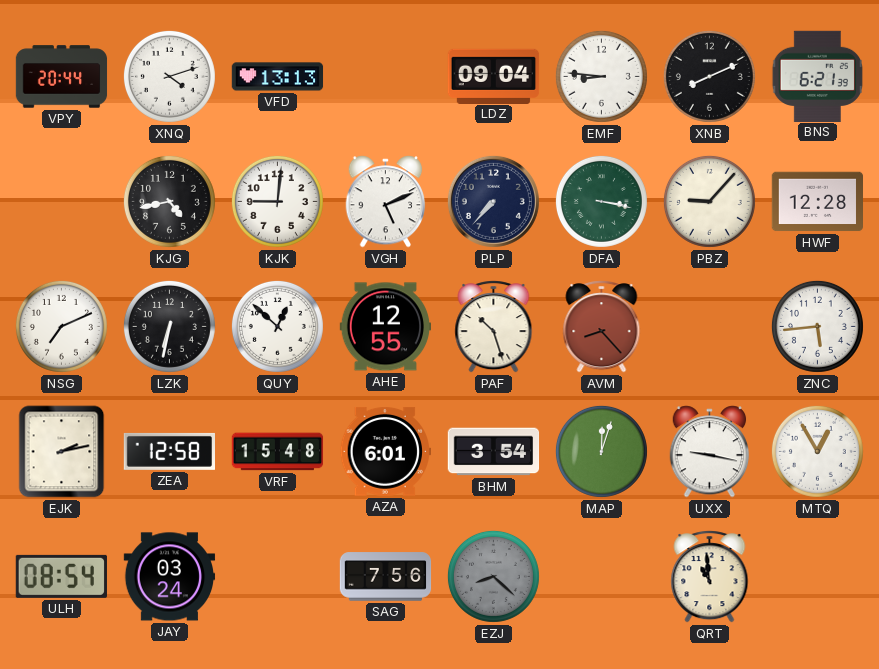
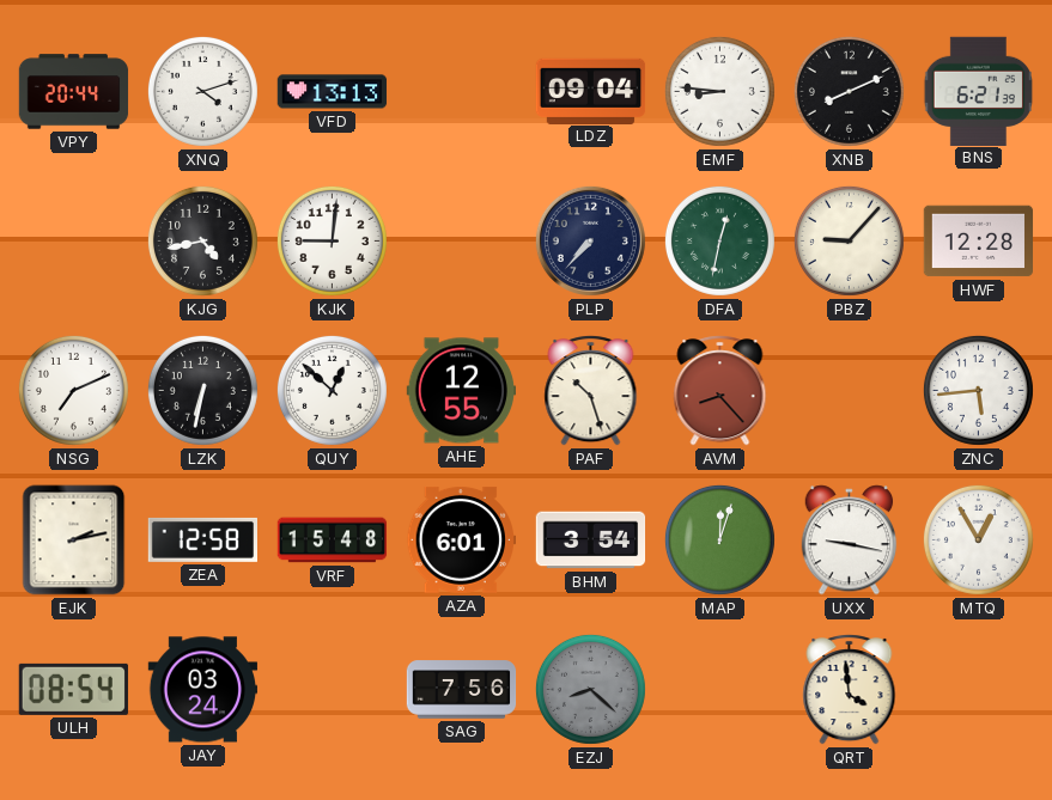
VGH: 5:11 -> none (386, 202)
DFA: 3:17 -> 12:32 (719, 240)
QRT: 10:59 -> 3:59 (850, 690)
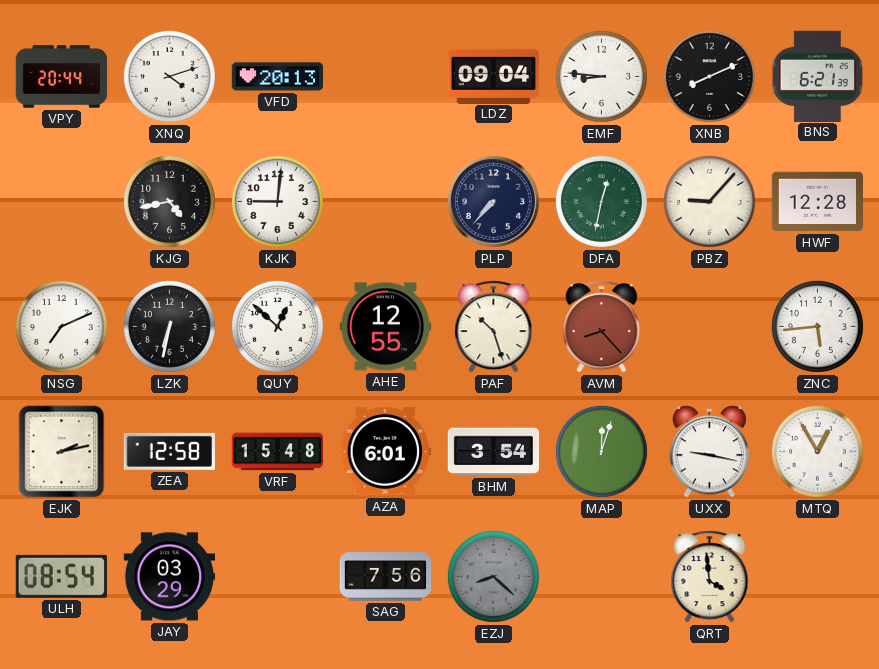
VFD: 13:13 -> 20:13 (278, 77)
JAY: 03:24 -> 03:29 (170, 577)
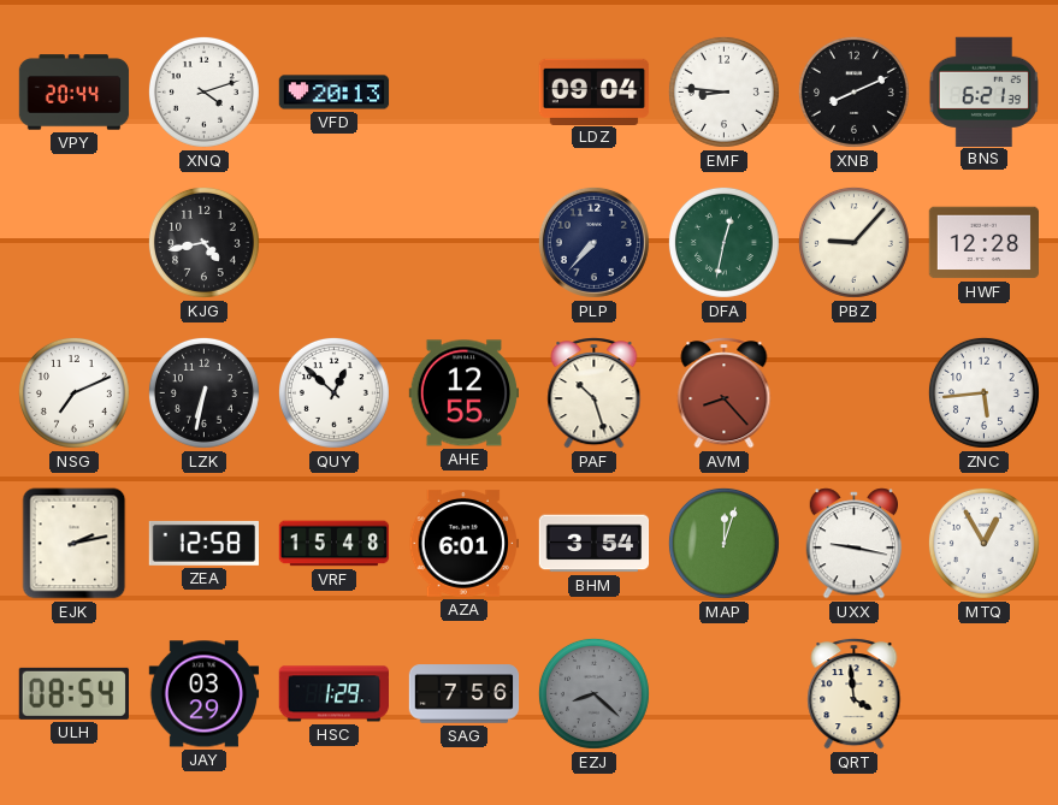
KJK: 9:01 -> none (277, 201)
HSC: none -> 1:29 (333, 694)
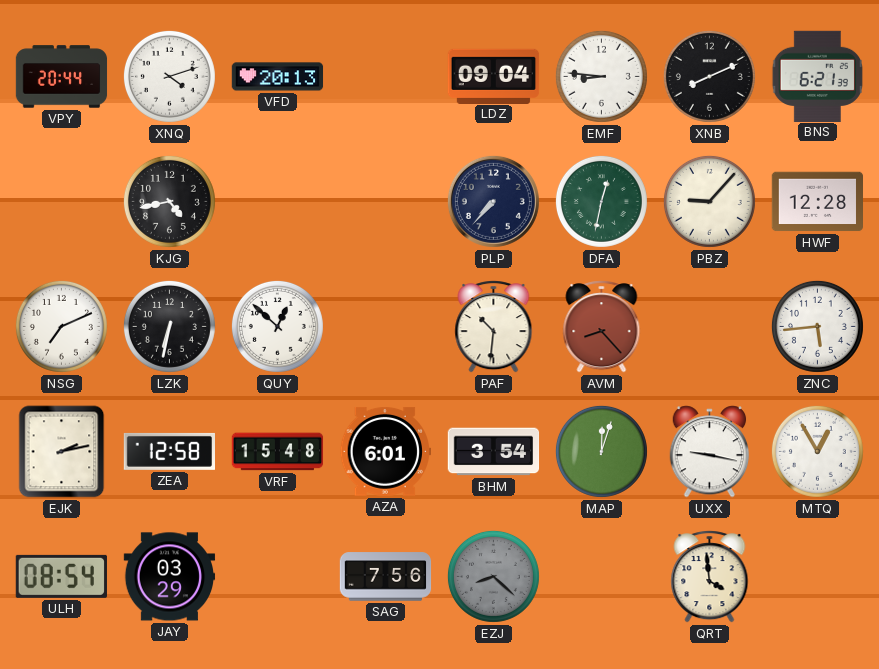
AHE: 12:55 -> none (465, 393)
PAF: 10:27 -> 10:31 (494, 327)
HSC: 1:29 -> none (333, 694)
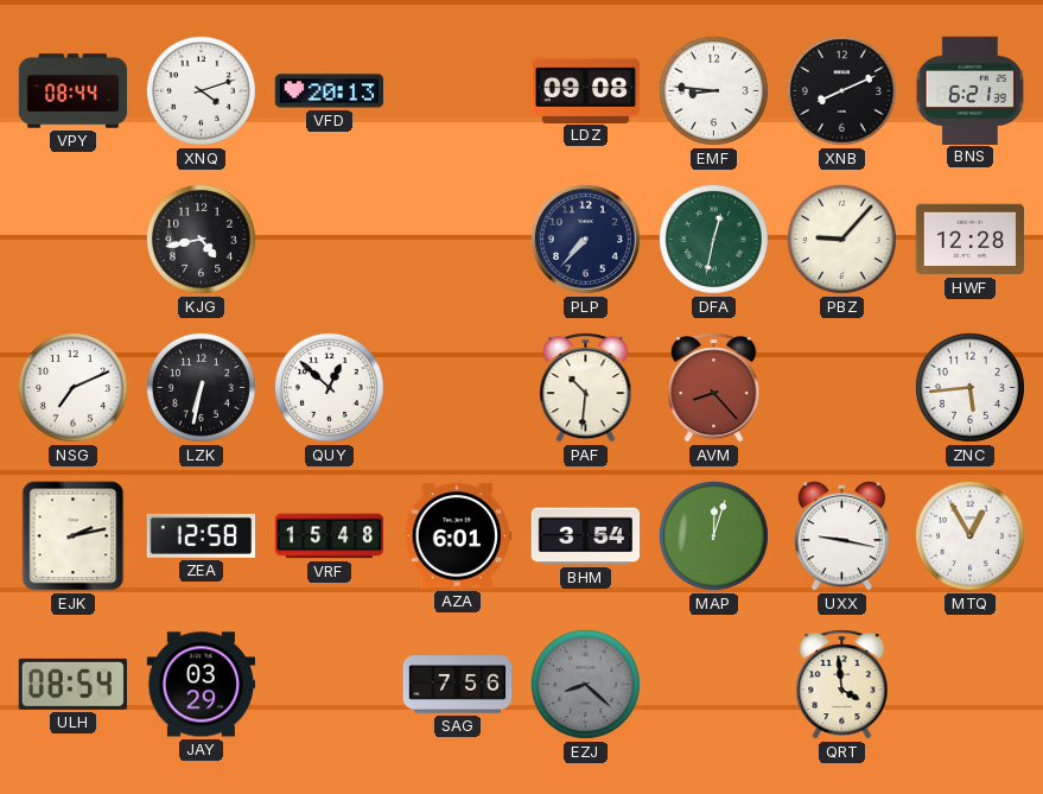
VPY: 20:44 -> 08:44 (74, 91)
LDZ: 09:04 -> 09:08 (586, 90)
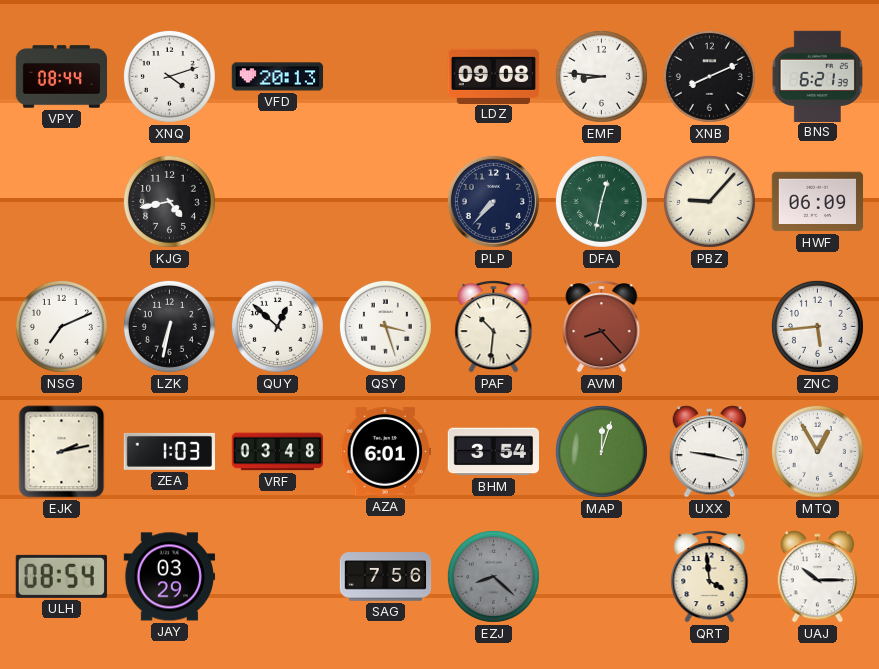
HWF: 12:28 -> 06:09 (818, 202)
QSY: none -> 3:27 (385, 326)
ZEA: 12:58 -> 1:03 (169, 451)
VRF: 15:48 -> 03:48 (278, 452)
UAJ: none -> 10:15 (818, 577)
